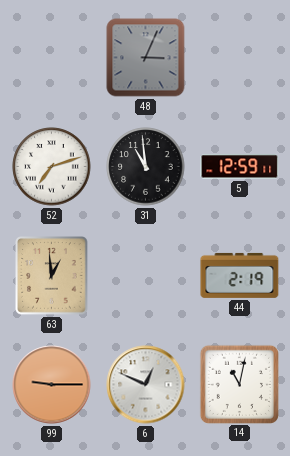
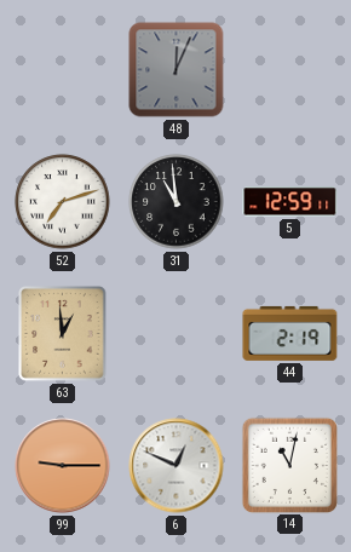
48: 3:04 -> 12:04 (177, 70)
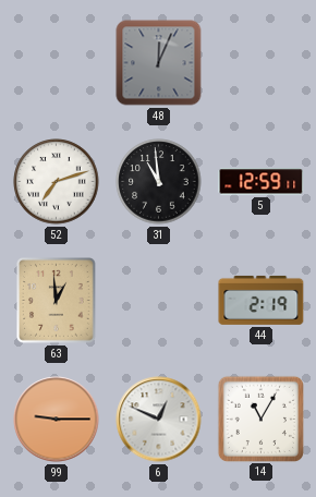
14: 11:02 -> 11:05 (260, 419)
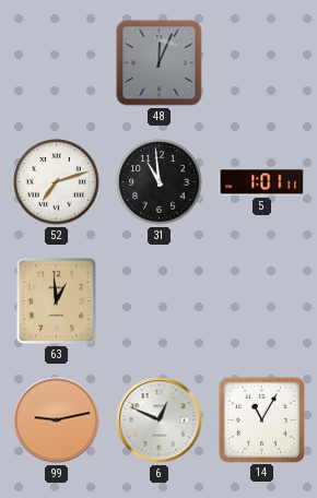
5: 12:59 -> 1:01 (262, 182)
44: 2:19 -> none (262, 300)
99: 9:15 -> 9:13 (57, 420)
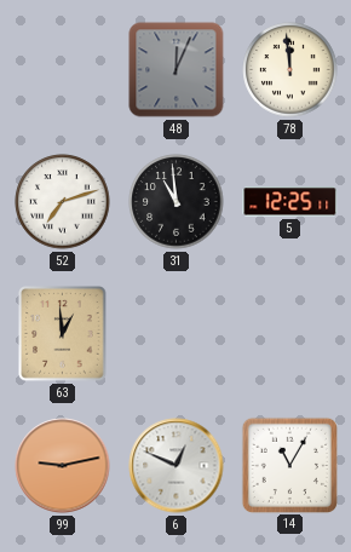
78: none -> 11:59 (290, 70)
5: 1:01 -> 12:25 (290, 202)
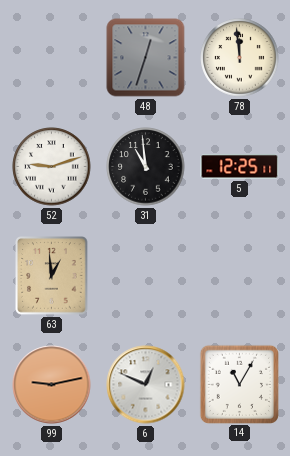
48: 12:04 -> 12:33 (146, 58)
52: 7:12 -> 9:12 (52, 167)
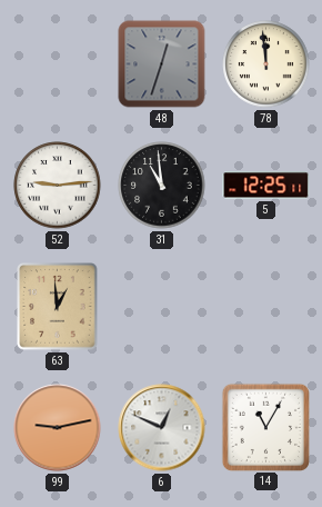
52: 9:12 -> 9:14 (58, 186)
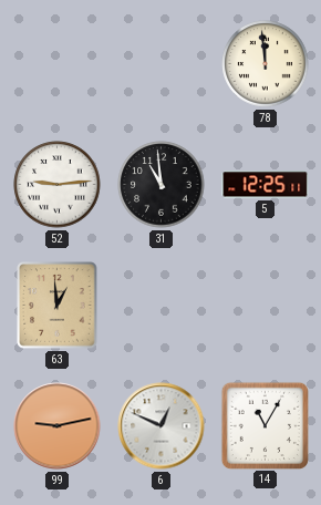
48: 12:33 -> none (162, 64)
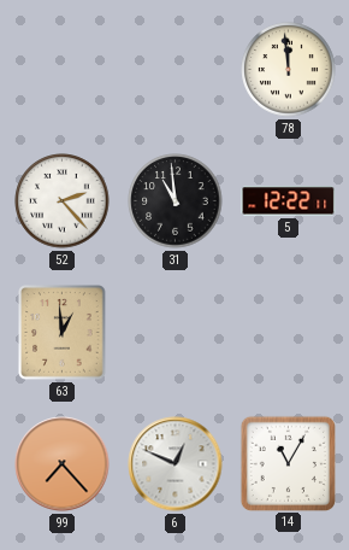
52: 9:14 -> 2:23 (63, 201)
5: 12:25 -> 12:22 (289, 201)
99: 9:13 -> 7:23 (63, 464)
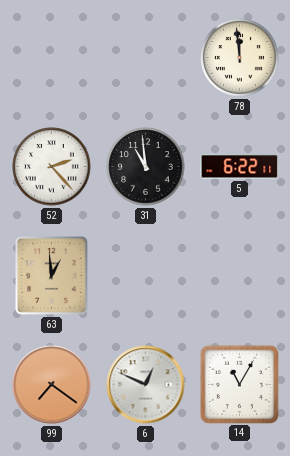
5: 12:22 -> 6:22 (240, 167)
99: 7:23 -> 7:21 (52, 385)
